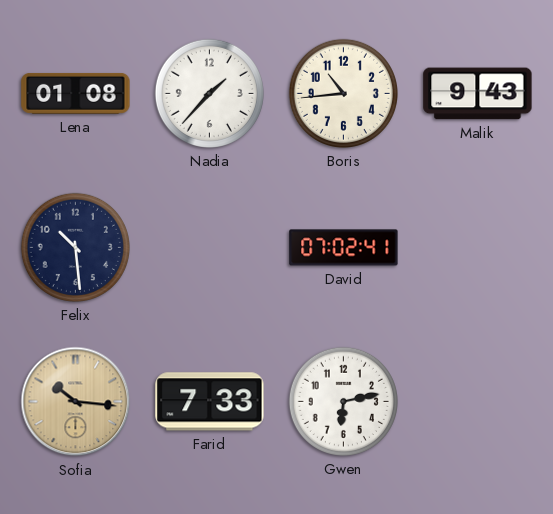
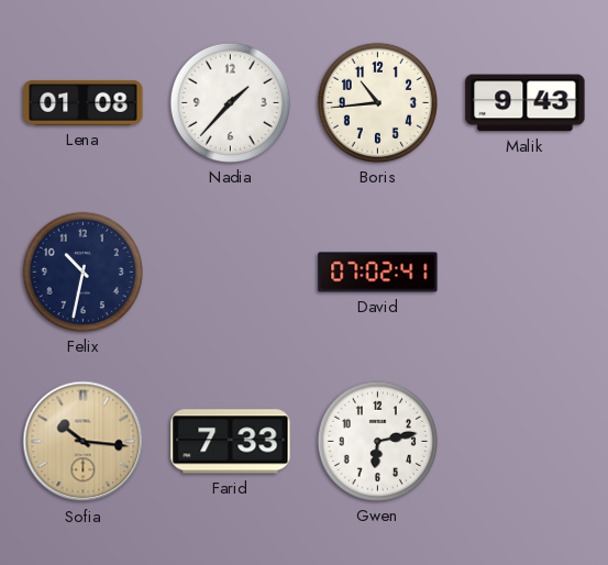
Felix: 10:29 -> 10:32 (82, 272)
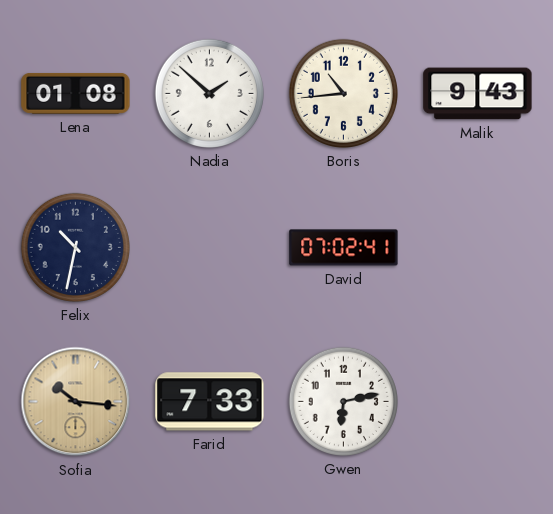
Nadia: 1:37 -> 1:52 (209, 93)
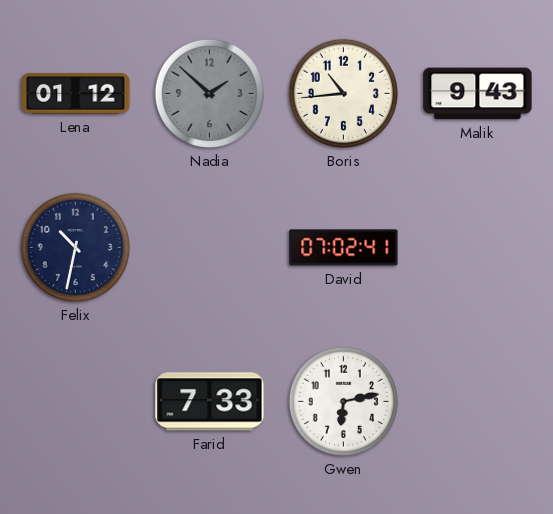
Lena: 01:08 -> 01:12 (76, 93)
Nadia dial: white -> grey (209, 93)
Sofia: 10:16 -> none (76, 402)
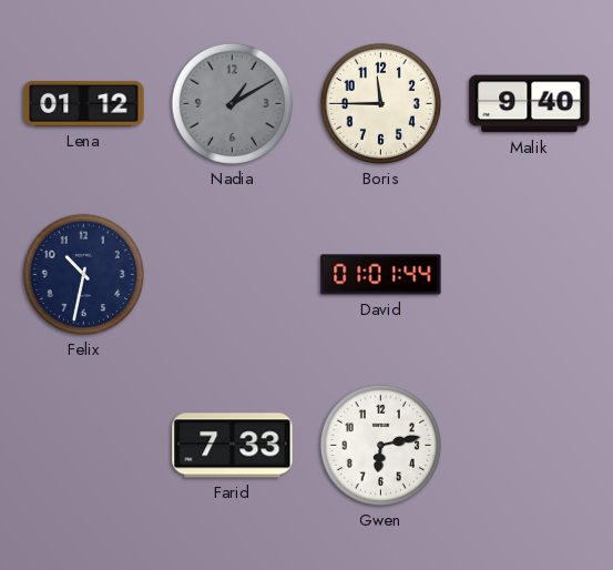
Nadia: 1:52 -> 1:10 (232, 103)
Boris: 10:44 -> 11:45 (380, 103)
Malik: 9:43 -> 9:40 (530, 104)
David: 07:02 -> 01:01 (381, 275)
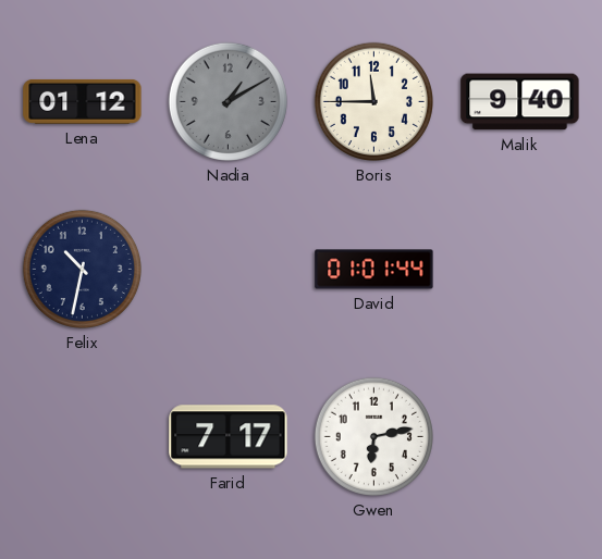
Farid: 7:33 -> 7:17 (229, 437)
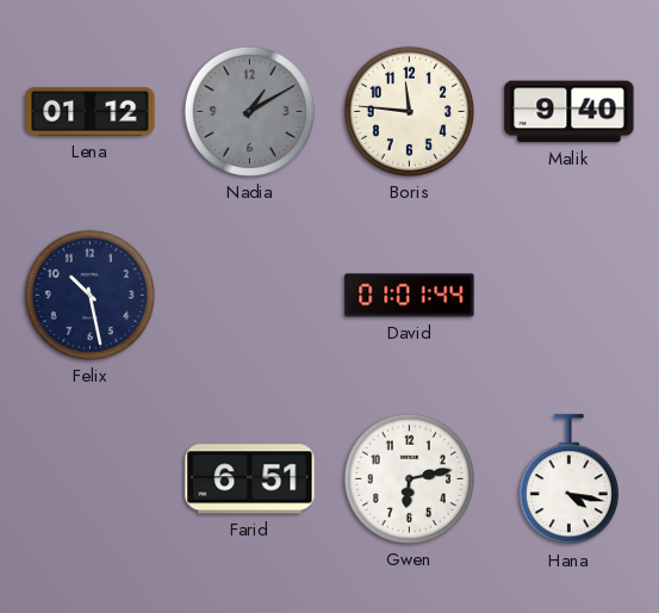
Boris: 11:45 -> 11:46 (409, 111)
Felix: 10:32 -> 10:28 (89, 295)
Farid: 7:17 -> 6:51 (250, 479)
Hana: none -> 4:17 (568, 479)
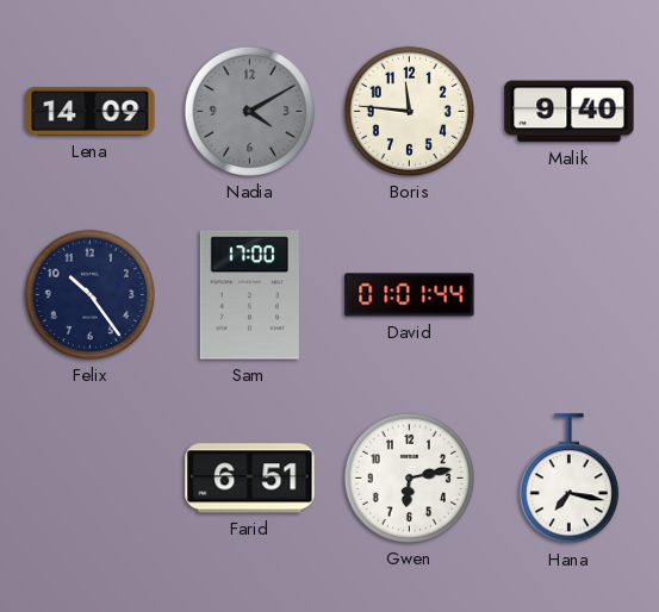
Lena: 01:12 -> 14:09 (91, 111)
Nadia: 1:10 -> 4:10 (249, 111)
Felix: 10:28 -> 10:24 (89, 294)
Sam: none -> 17:00 (249, 295)
Hana: 4:17 -> 7:17 (568, 479)
